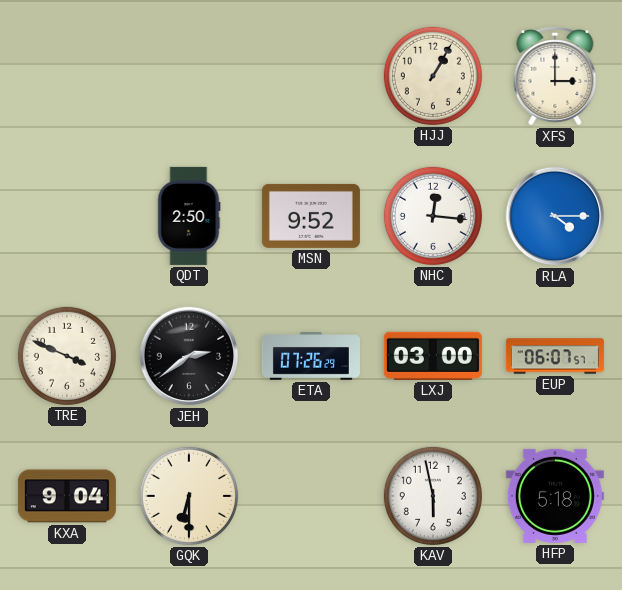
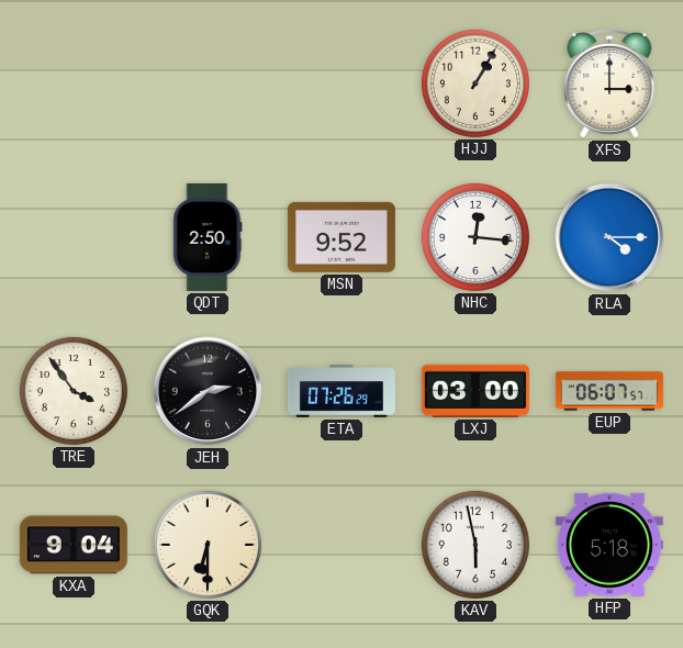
TRE: 3:49 -> 3:54 (74, 391)
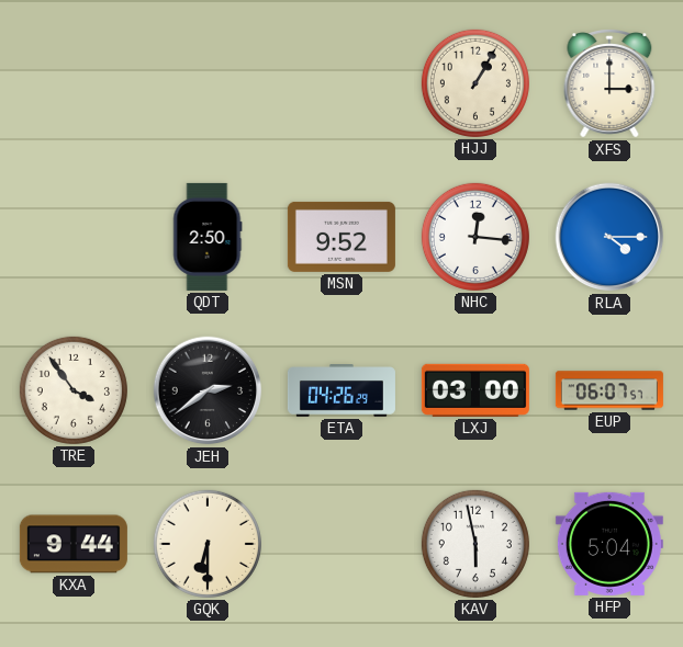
ETA: 07:26 -> 04:26 (341, 390)
KXA: 9:04 -> 9:44 (74, 544)
HFP: 5:18 -> 5:04 (609, 544)
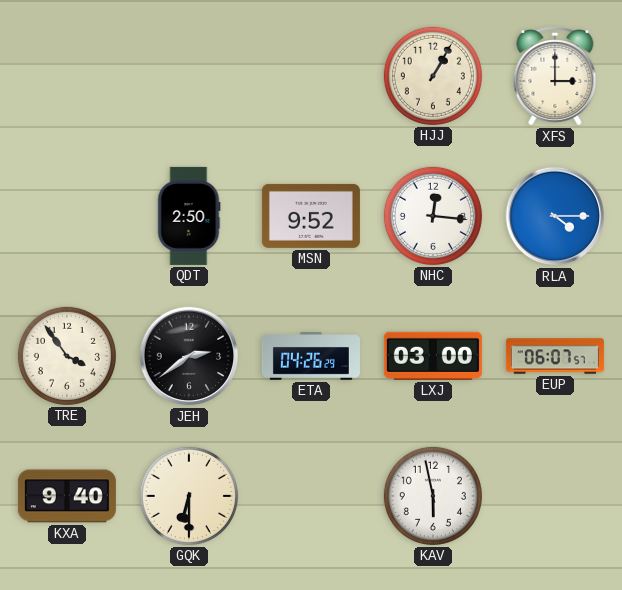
KXA: 9:44 -> 9:40 (67, 496)
HFP: 5:04 -> none (609, 544)
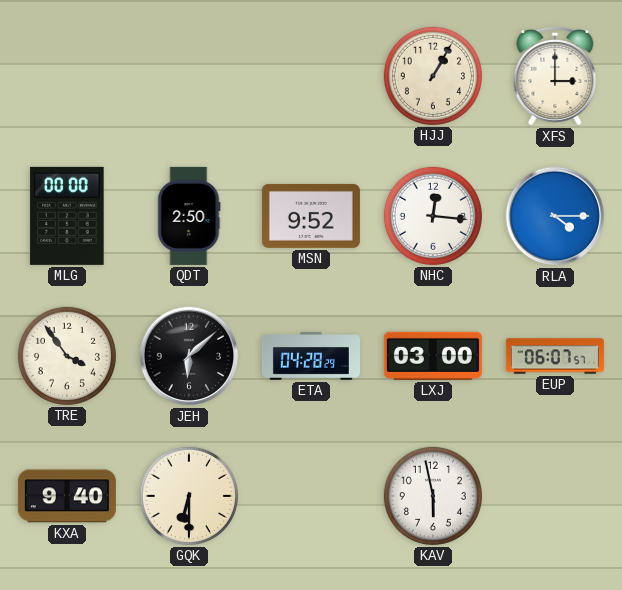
MLG: none -> 00:00 (67, 216)
JEH: 2:39 -> 6:08 (189, 356)
ETA: 04:26 -> 04:28 (311, 356)
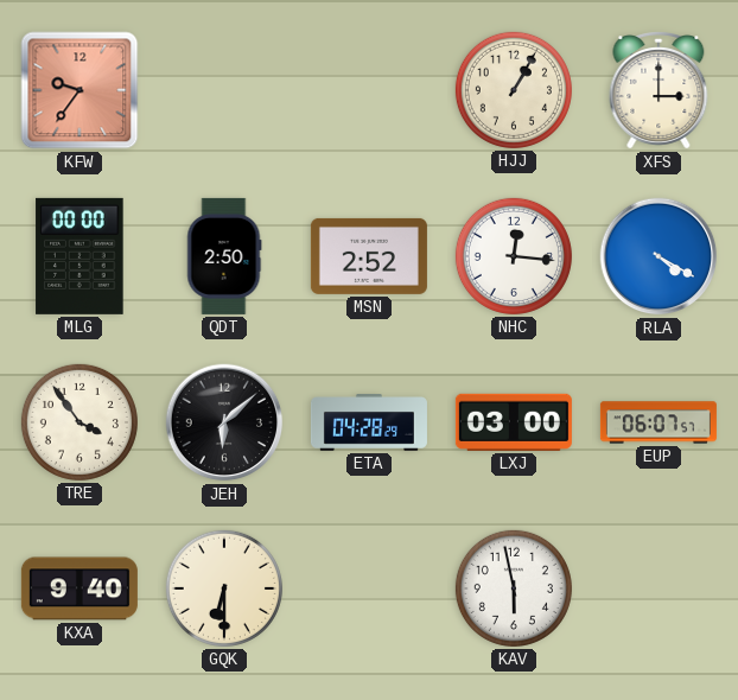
KFW: none -> 9:36 (79, 90)
MSN: 9:52 -> 2:52 (369, 256)
RLA: 4:15 -> 4:20 (659, 256)
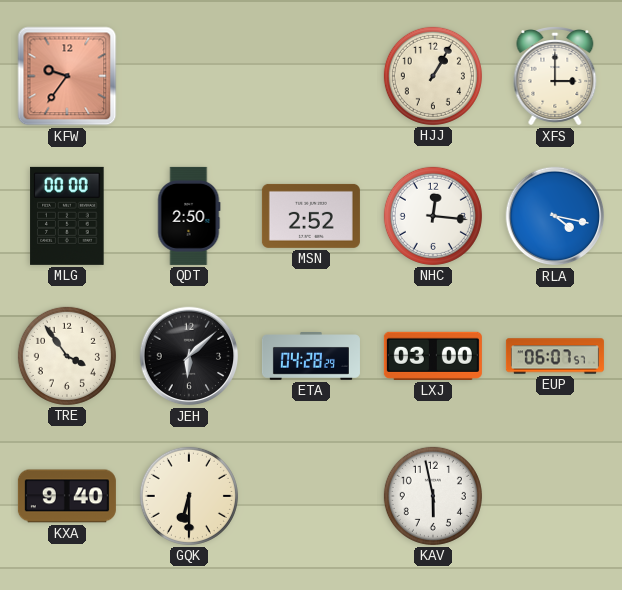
RLA: 4:20 -> 4:17 (555, 216)
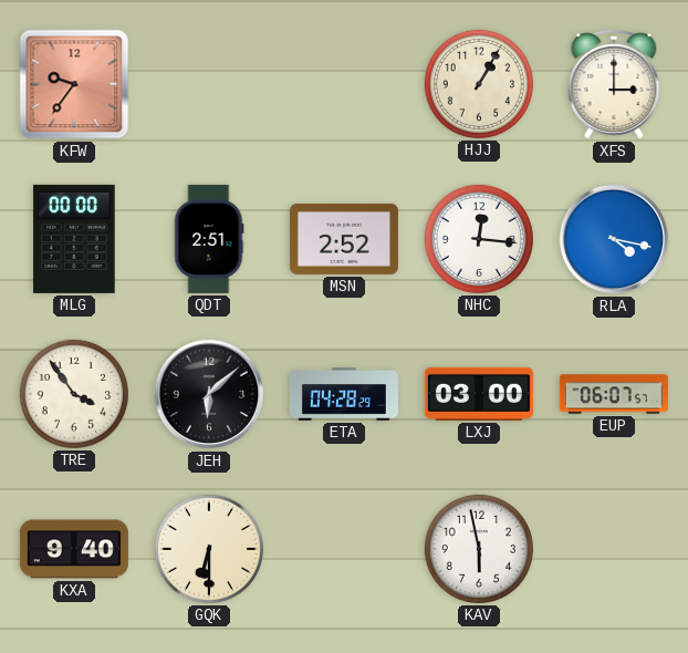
QDT: 2:50 -> 2:51 (209, 239)
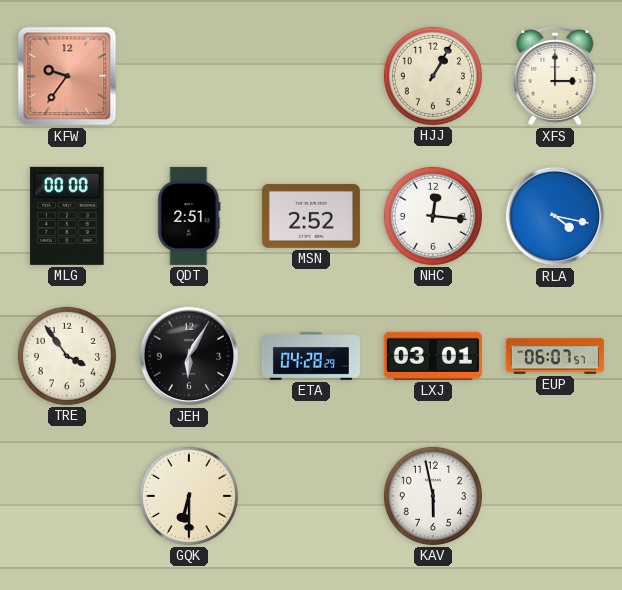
JEH: 6:08 -> 6:05 (189, 356)
LXJ: 03:00 -> 03:01 (433, 356)
KXA: 9:40 -> none (74, 549)
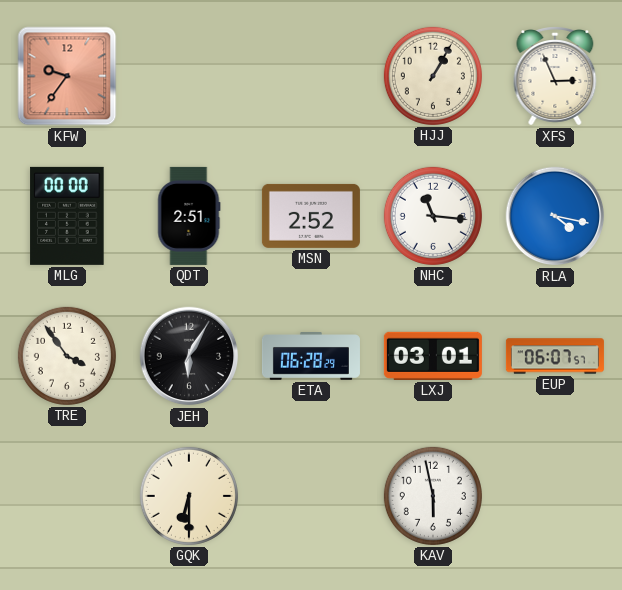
XFS: 3:00 -> 2:56 (555, 77)
NHC: 12:16 -> 11:16 (433, 216)
ETA: 04:28 -> 06:28 (311, 356)
